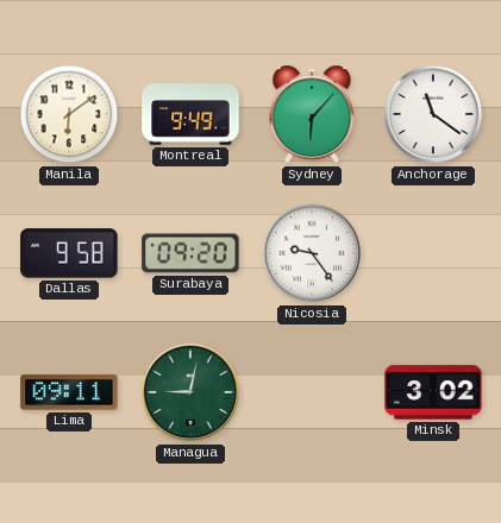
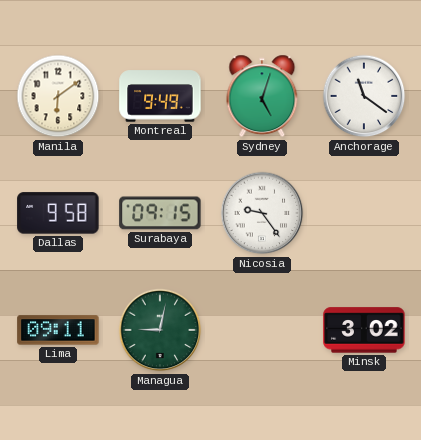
Sydney: 6:07 -> 5:03 (262, 96)
Surabaya: 09:20 -> 09:15 (160, 213)
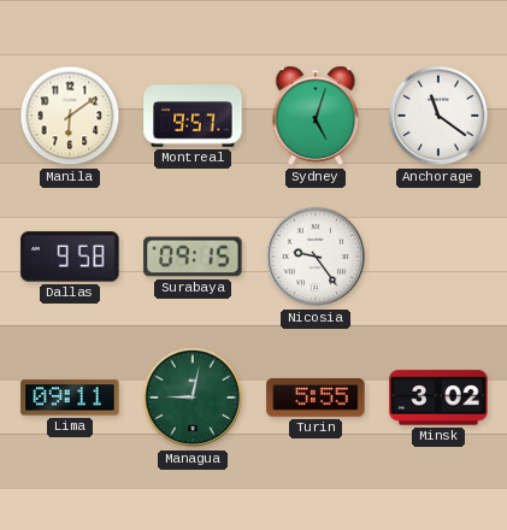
Montreal: 9:49 -> 9:57 (193, 116)
Turin: none -> 5:55 (316, 397)
